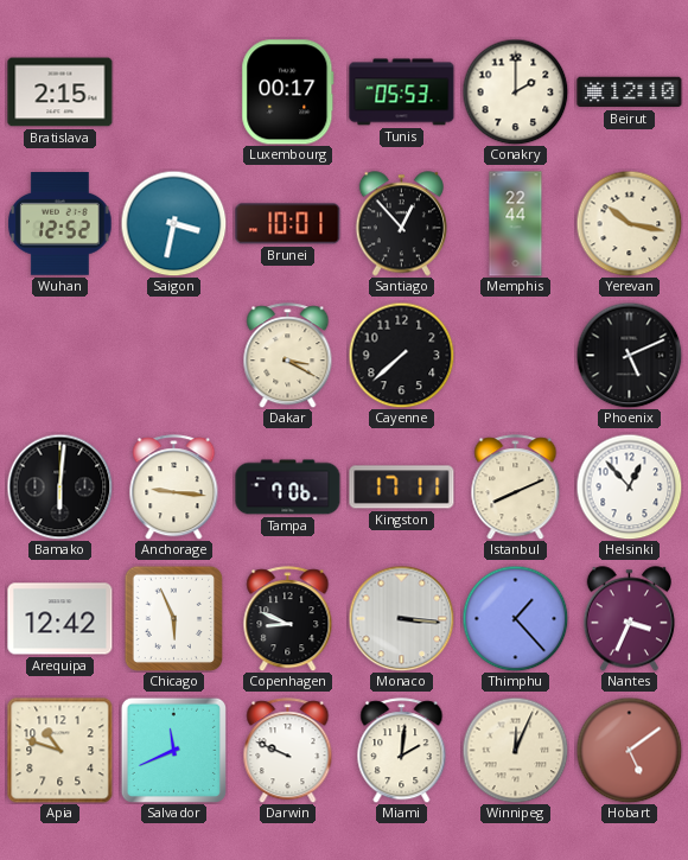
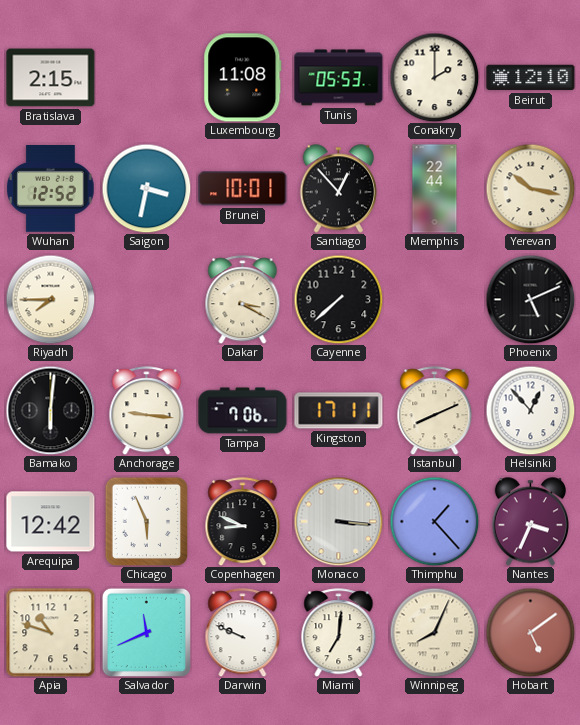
Luxembourg: 00:17 -> 11:08 (243, 78)
Riyadh: none -> 7:45 (50, 299)
Miami: 2:01 -> 7:01 (339, 633)
Winnipeg: 12:04 -> 8:04 (434, 632)
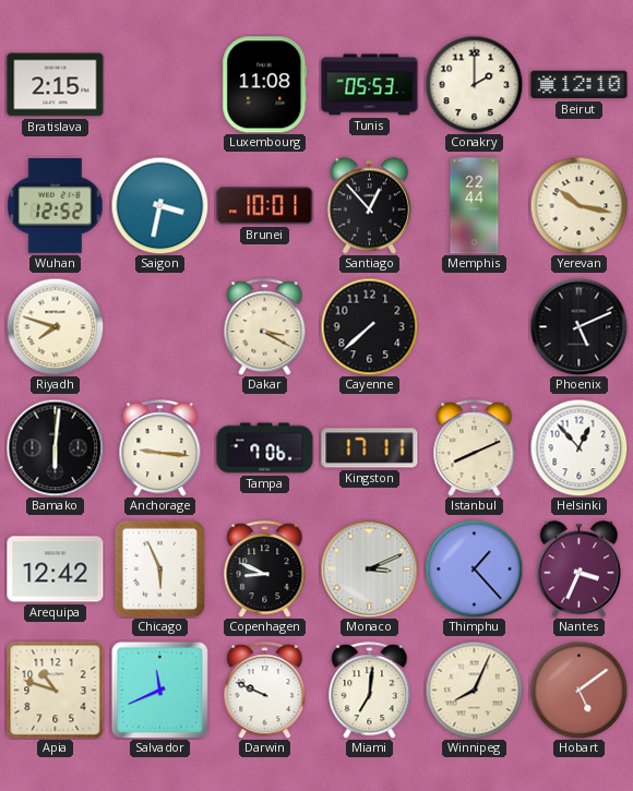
Riyadh: 7:45 -> 7:48 (55, 326)
Monaco: 3:16 -> 3:11 (369, 568)
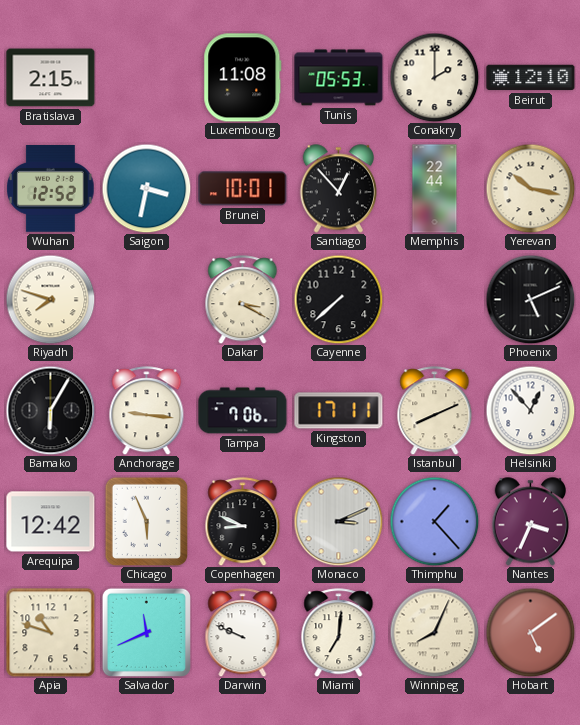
Bamako: 6:01 -> 6:05 (50, 410)
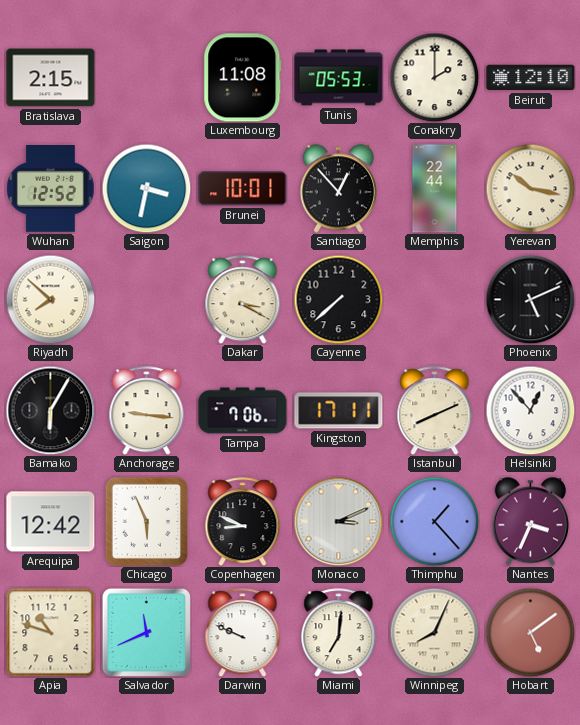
Riyadh: 7:48 -> 7:52 (50, 299)
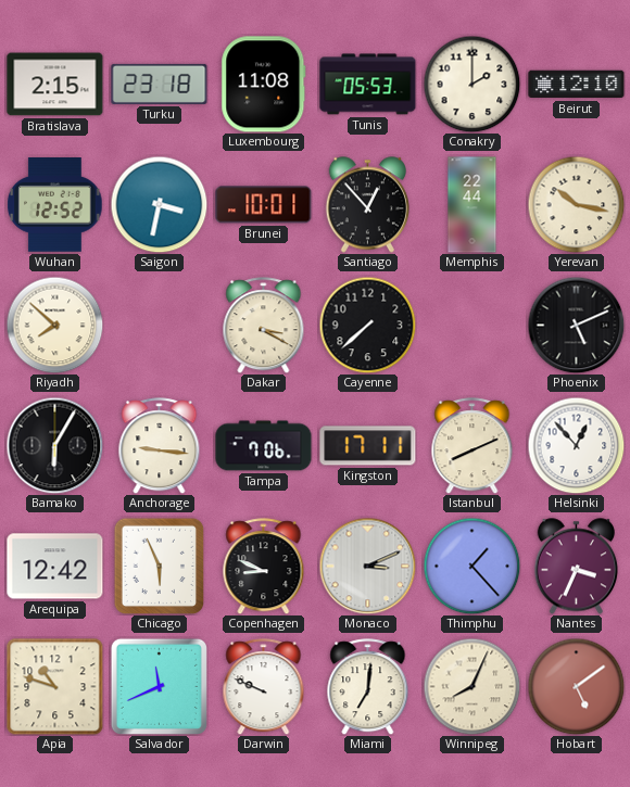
Turku: none -> 23:18 (160, 84)
